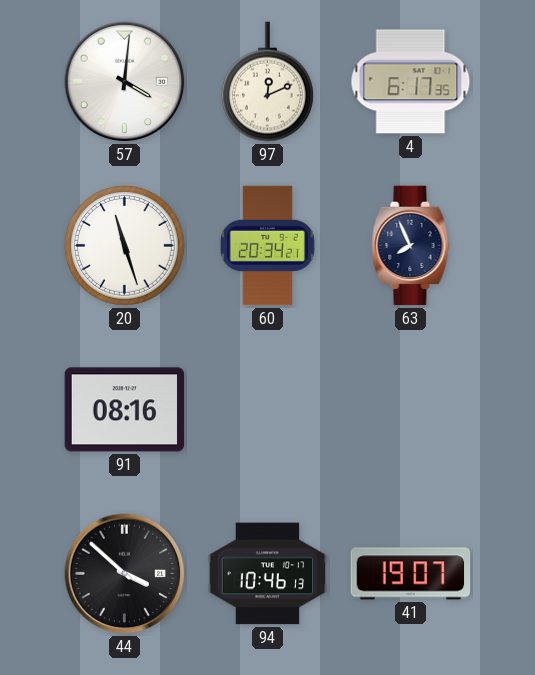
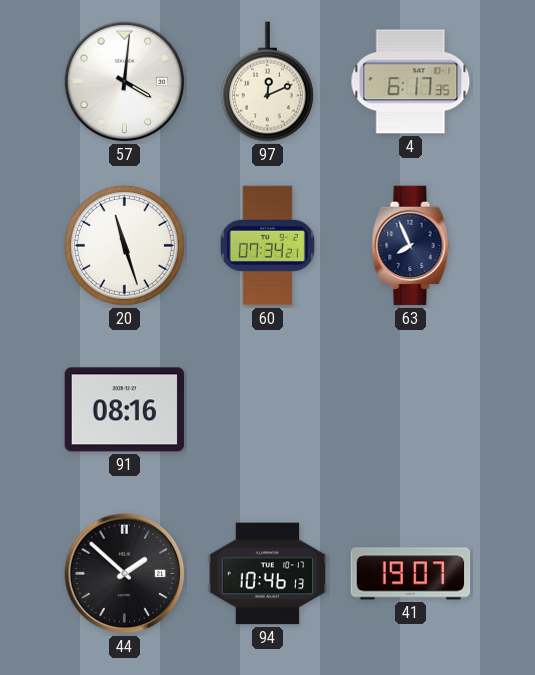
60: 20:34 -> 07:34 (267, 246)
44: 3:52 -> 1:52 (125, 574)
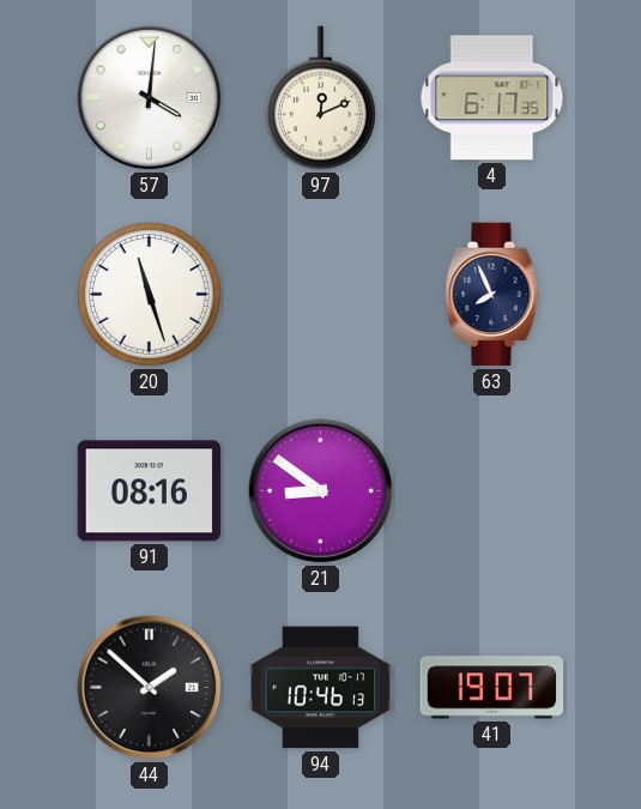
60: 07:34 -> none (267, 246)
21: none -> 8:51 (321, 491)
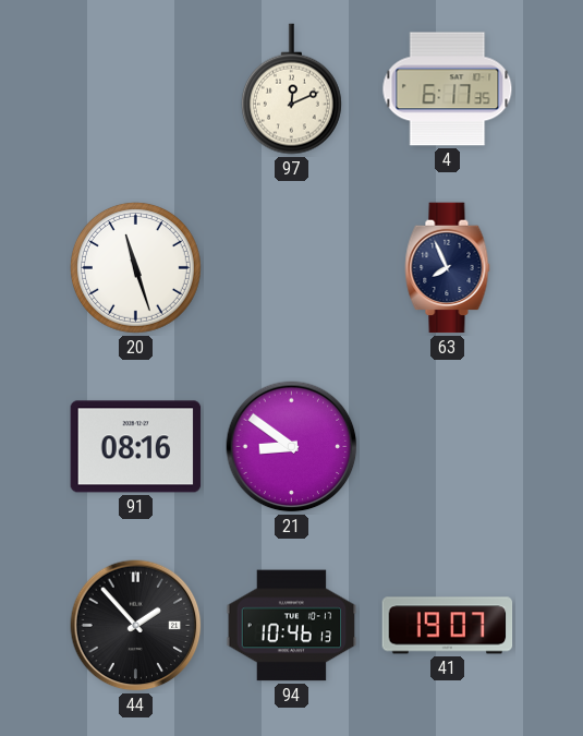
57: 4:01 -> none (150, 98)
44: 1:52 -> 1:53 (136, 626)
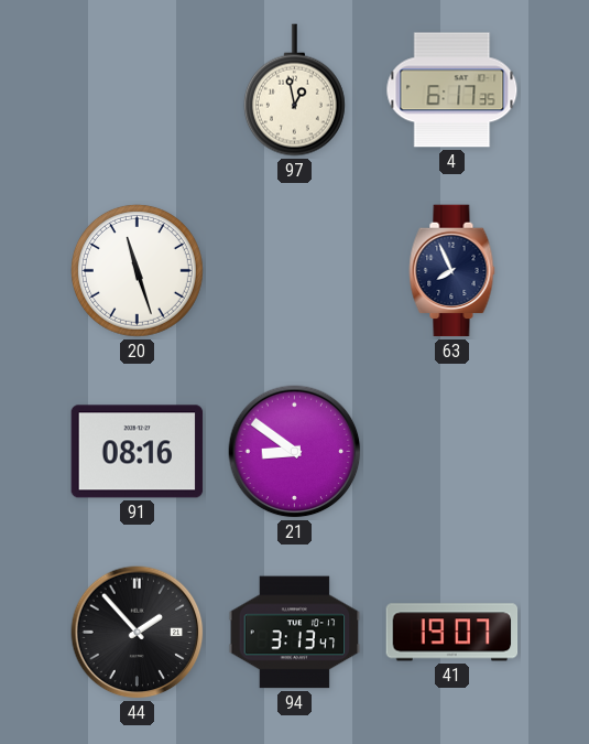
97: 12:11 -> 12:58 (294, 90)
94: 10:46 -> 3:13 (295, 633)
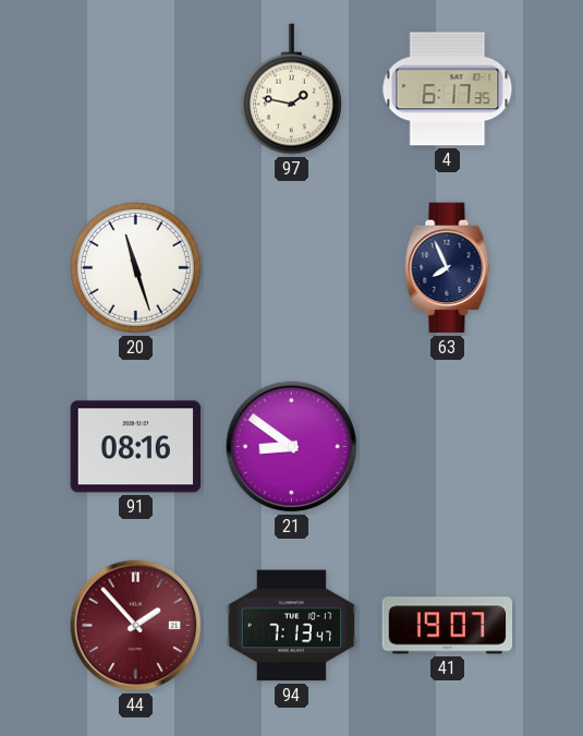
97: 12:58 -> 1:47 (291, 89)
44 dial: black -> burgundy (136, 626)
94: 3:13 -> 7:13 (292, 626)
